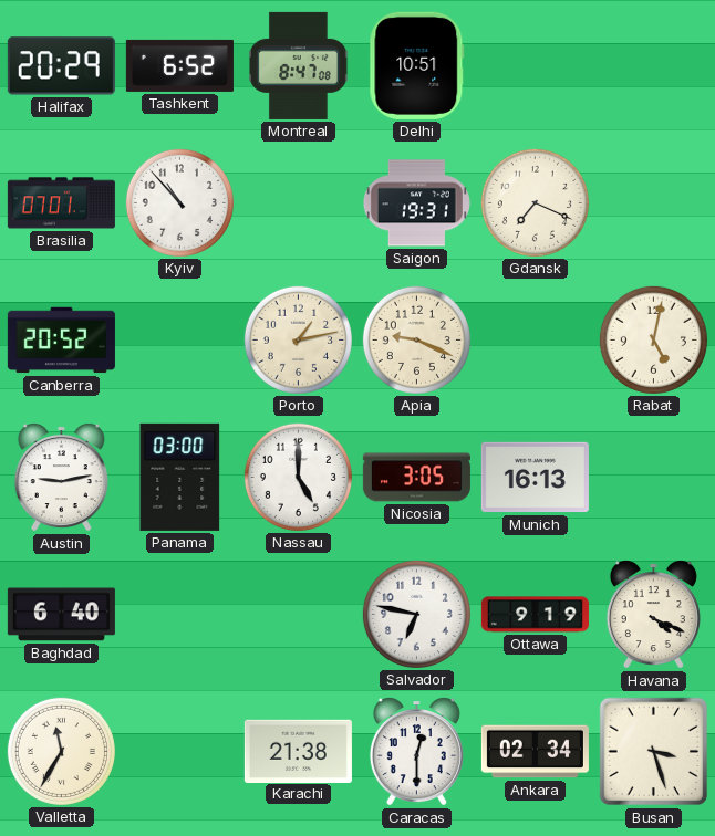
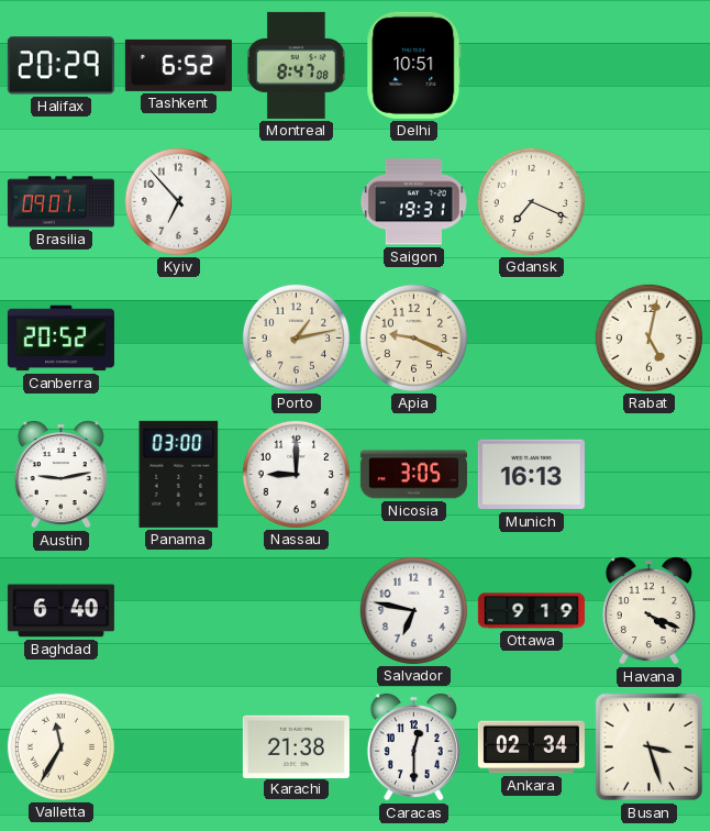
Brasilia: 07:01 -> 09:01 (60, 202)
Kyiv: 10:53 -> 6:53 (178, 201)
Nassau: 5:00 -> 9:00 (296, 474)
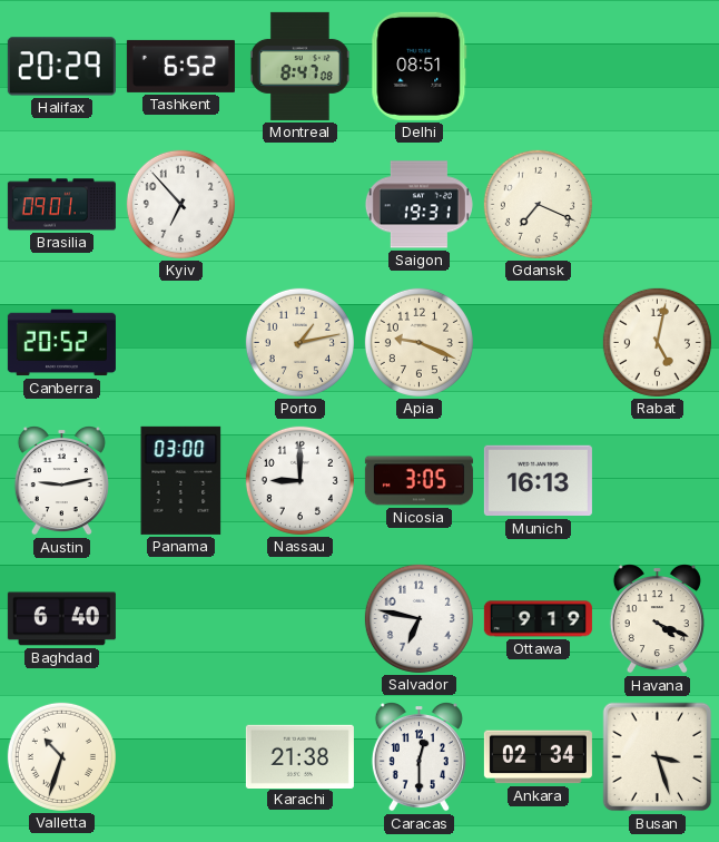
Delhi: 10:51 -> 08:51 (420, 66)
Valletta: 11:35 -> 10:33 (61, 756)
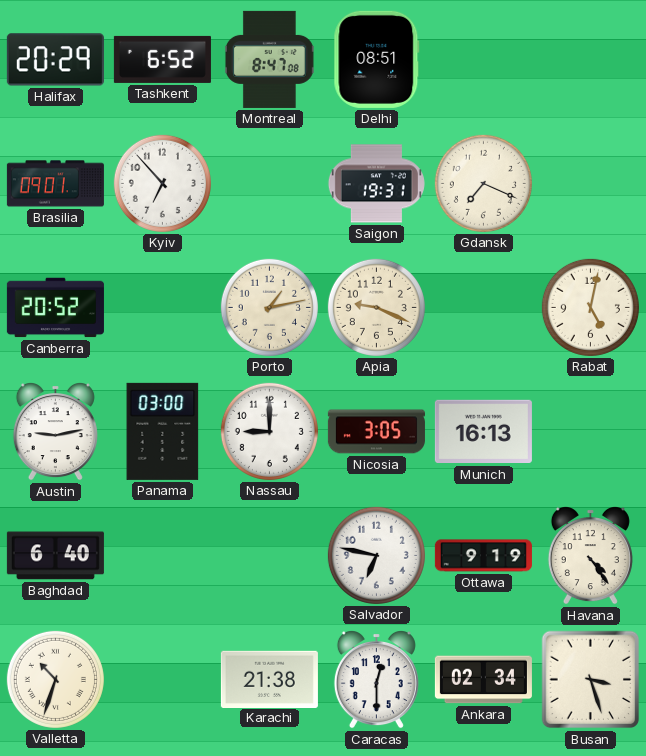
Havana: 4:19 -> 4:24 (590, 556)
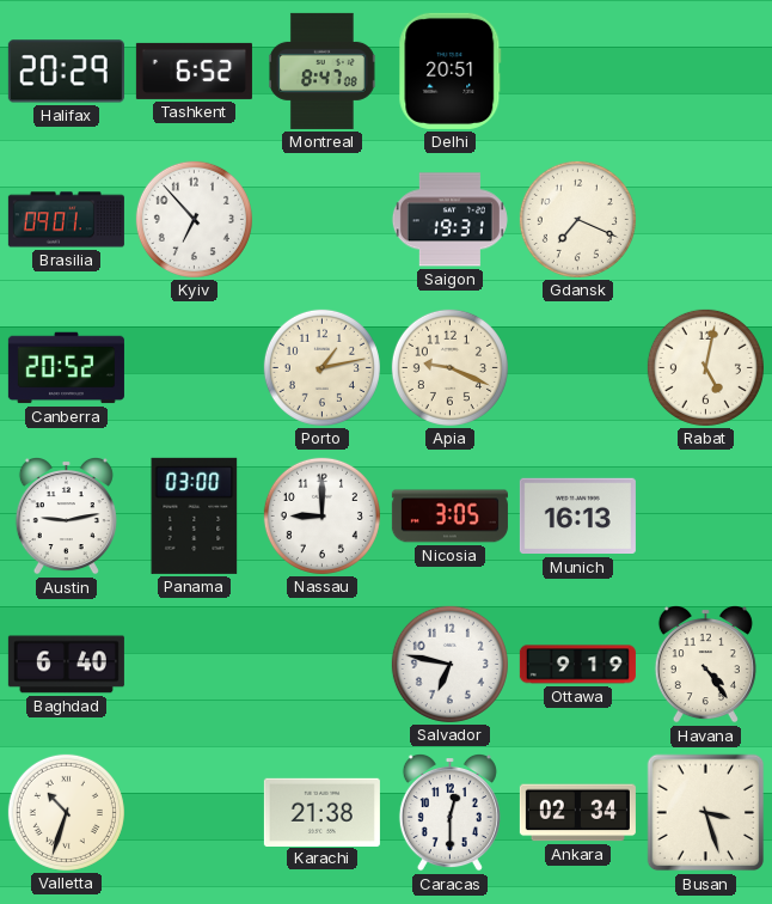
Delhi: 08:51 -> 20:51 (451, 71)
